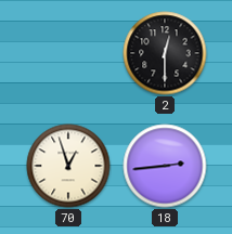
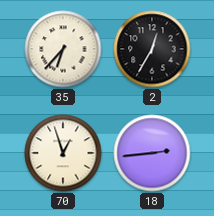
35: none -> 6:37 (63, 49)
2: 12:30 -> 12:35 (152, 49)
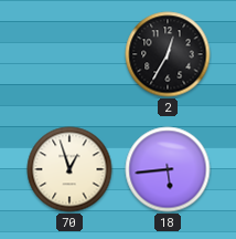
35: 6:37 -> none (63, 49)
18: 2:44 -> 5:44 (168, 169)
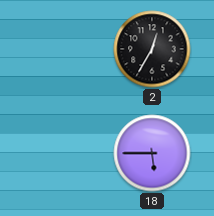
70: 12:57 -> none (69, 169)
18: 5:44 -> 5:45 (152, 153)
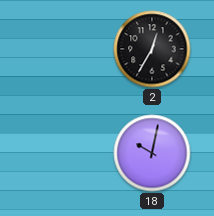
18: 5:45 -> 10:02 (152, 153)
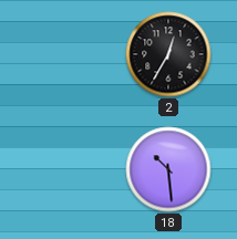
18: 10:02 -> 10:29 (168, 169)
